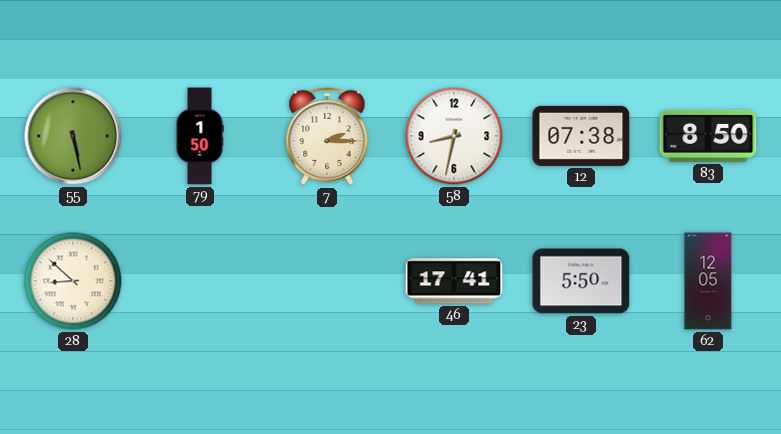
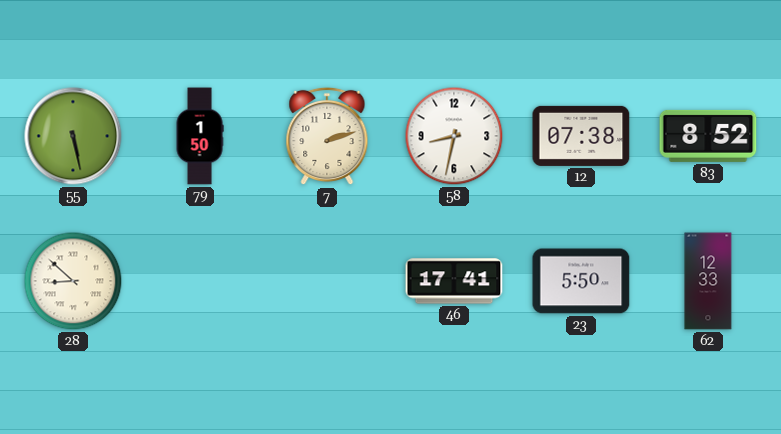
7: 2:15 -> 2:12 (327, 136)
83: 8:50 -> 8:52 (708, 136)
62: 12:05 -> 12:33 (708, 281)
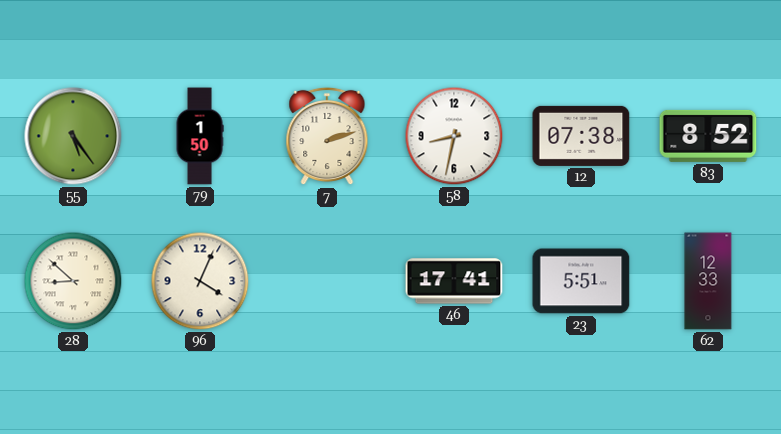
55: 5:28 -> 5:24 (73, 136)
96: none -> 4:04 (200, 281)
23: 5:50 -> 5:51 (581, 281)
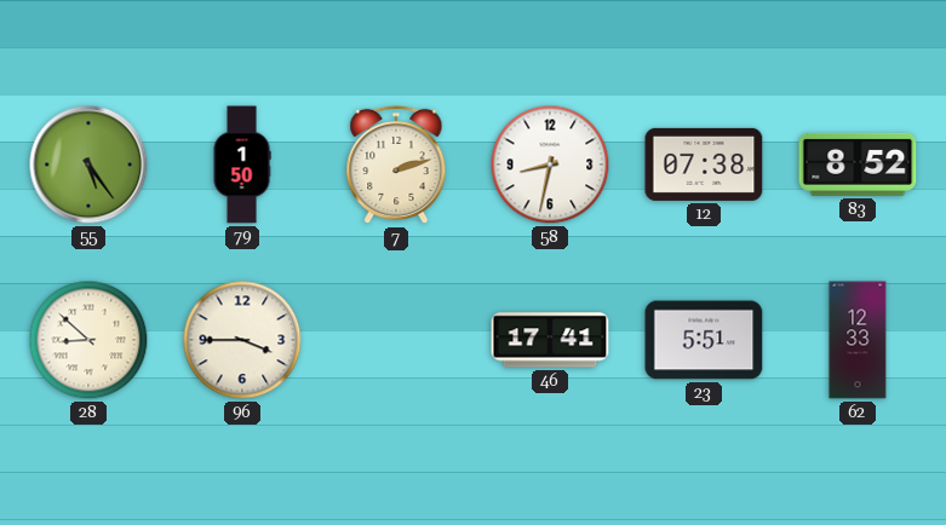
96: 4:04 -> 3:45 (242, 340)
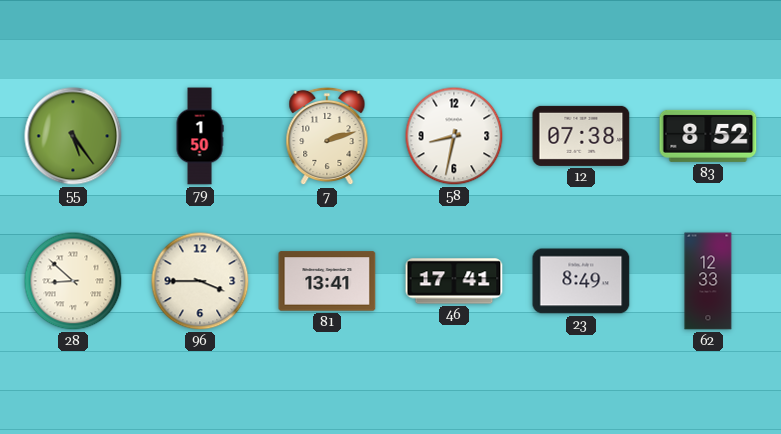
81: none -> 13:41 (327, 281)
23: 5:51 -> 8:49 (581, 281)
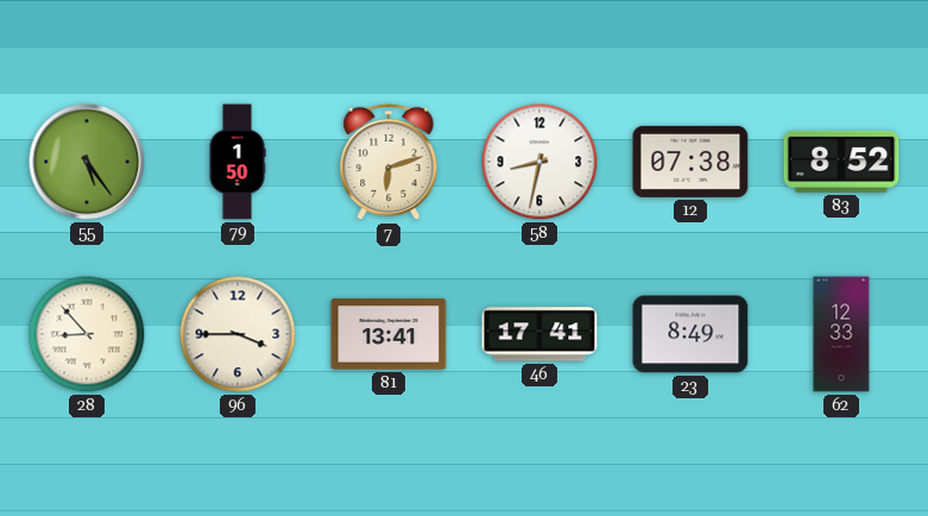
7: 2:12 -> 6:12 (389, 162)
28: 8:52 -> 8:53 (87, 334)
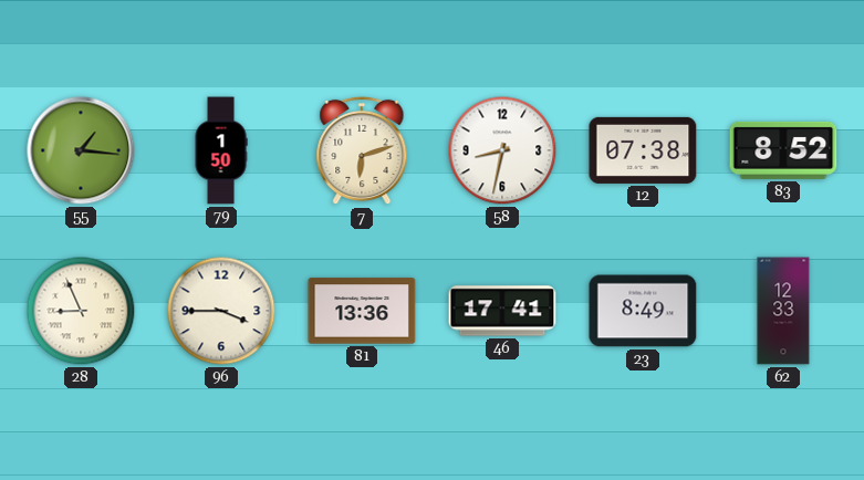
55: 5:24 -> 1:16 (81, 150)
28: 8:53 -> 8:56 (81, 311)
81: 13:41 -> 13:36 (362, 311)
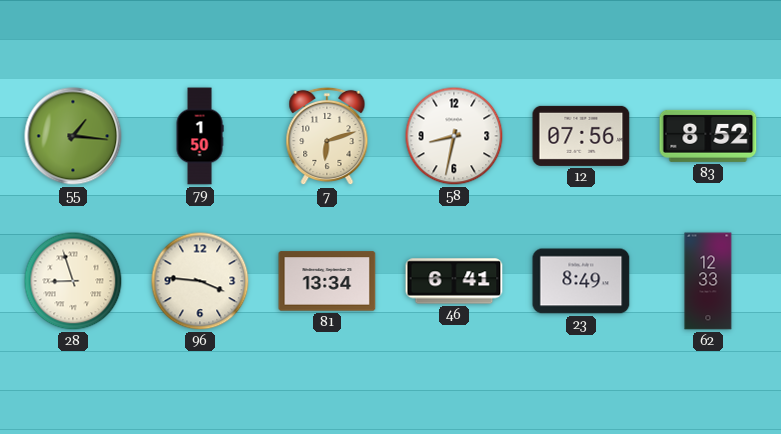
12: 07:38 -> 07:56 (581, 136)
28: 8:56 -> 8:57 (73, 281)
96: 3:45 -> 3:46 (200, 281)
81: 13:36 -> 13:34 (327, 281)
46: 17:41 -> 6:41 (454, 281)
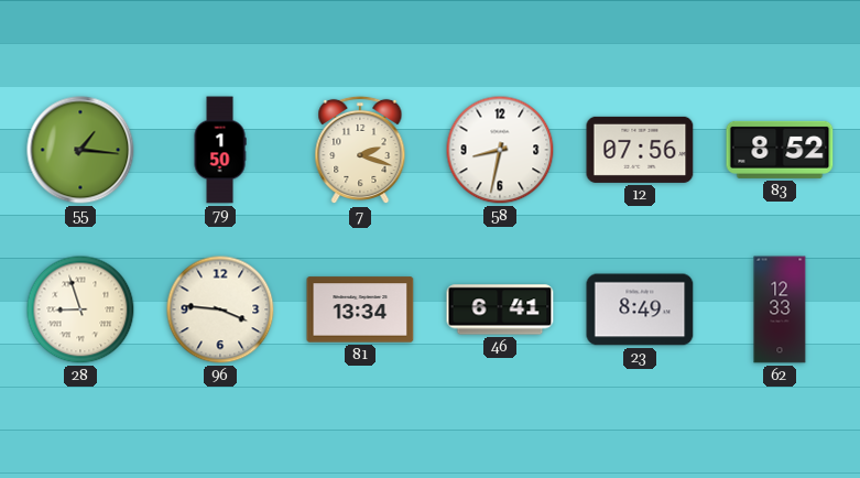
7: 6:12 -> 2:18 (360, 150)
